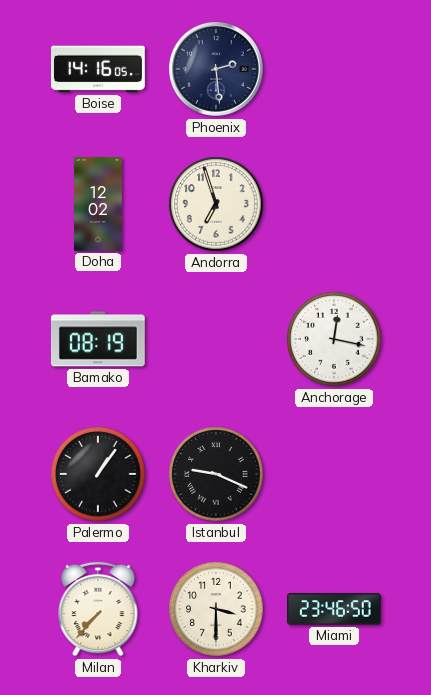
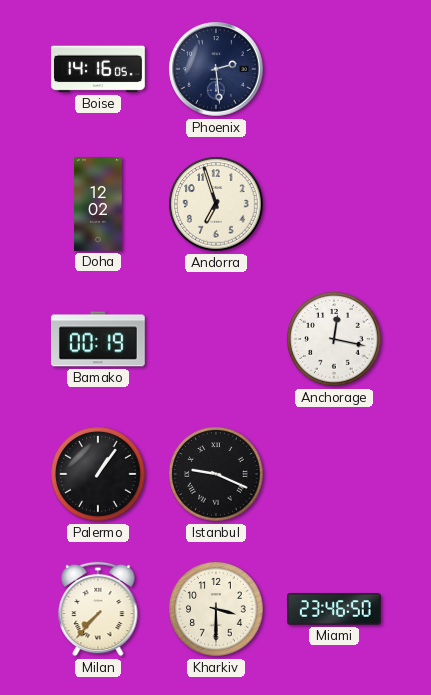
Bamako: 08:19 -> 00:19 (98, 339)
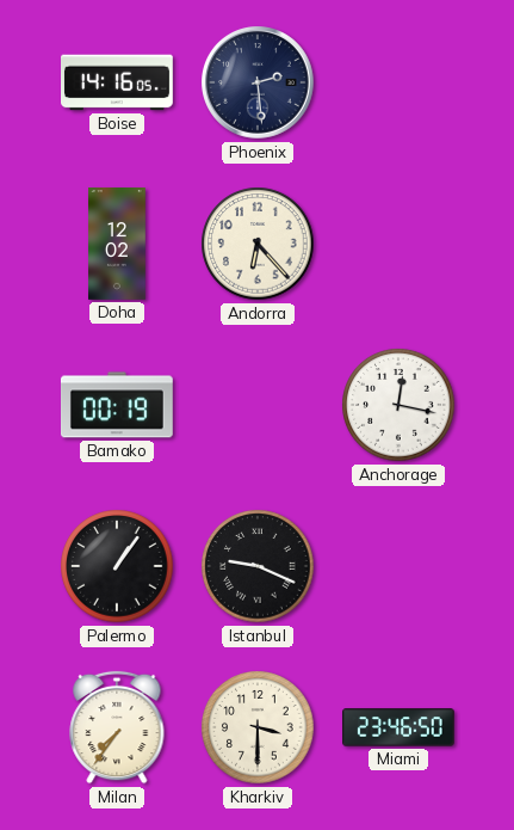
Andorra: 6:57 -> 6:23 (258, 244)
Milan: 7:37 -> 7:36 (117, 727)
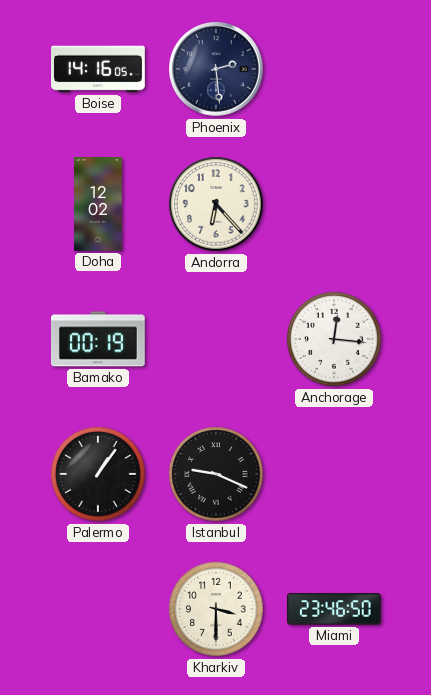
Anchorage: 12:17 -> 12:16 (334, 339)
Milan: 7:36 -> none (117, 727)
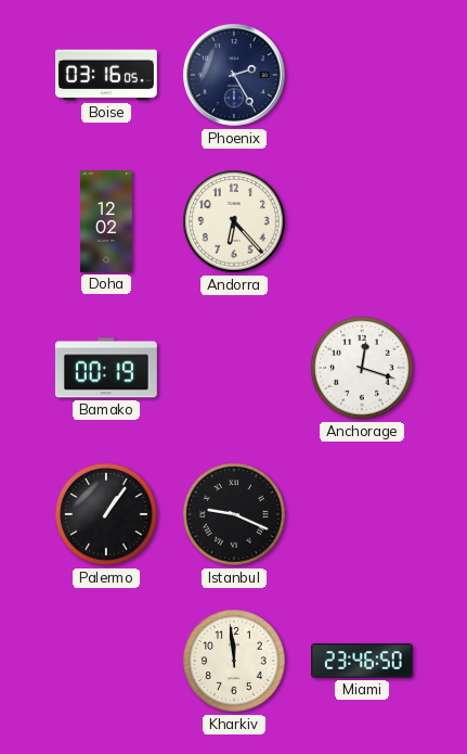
Boise: 14:16 -> 03:16 (107, 75)
Phoenix: 2:29 -> 2:25 (235, 76)
Anchorage: 12:16 -> 12:18 (362, 368)
Kharkiv: 3:30 -> 11:59 (234, 661)
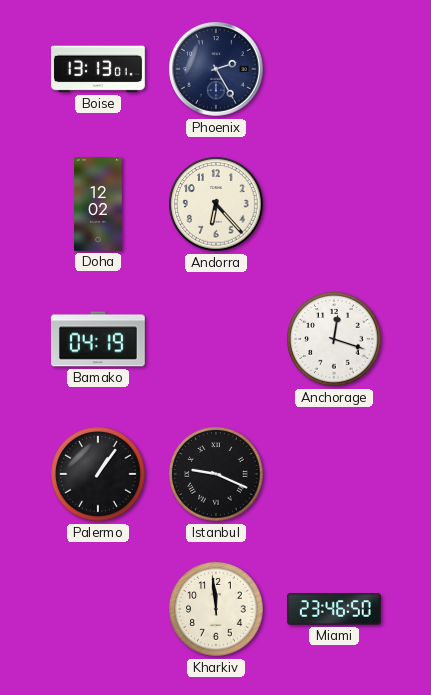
Boise: 03:16 -> 13:13 (99, 69)
Bamako: 00:19 -> 04:19 (98, 339)
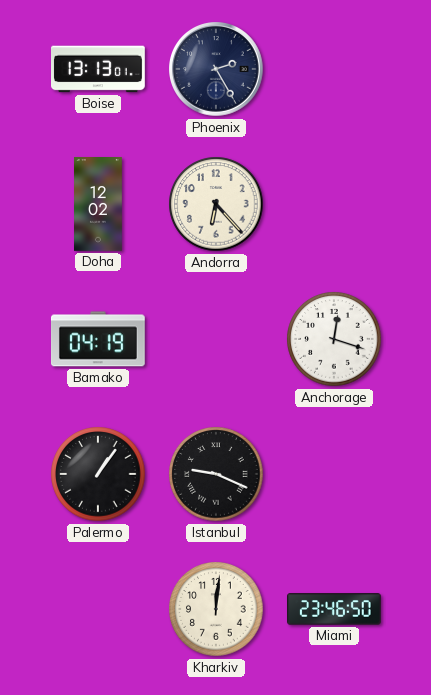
Kharkiv: 11:59 -> 12:01 (216, 609)
